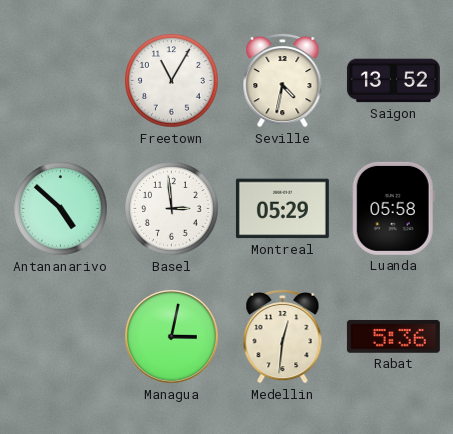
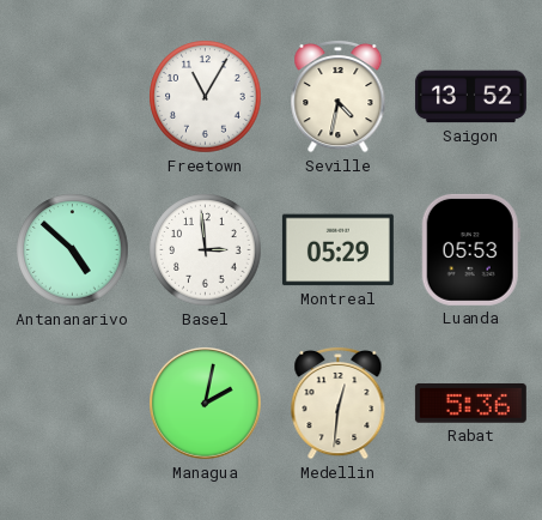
Luanda: 05:58 -> 05:53 (470, 249)
Managua: 3:02 -> 2:02 (206, 404)
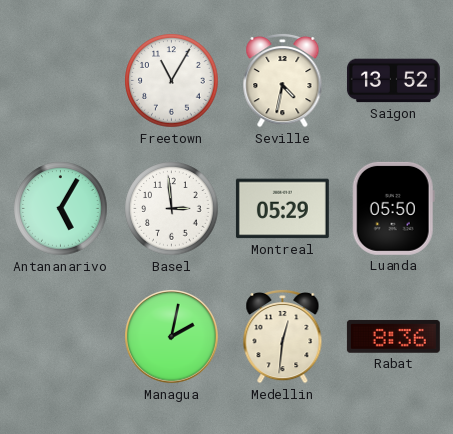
Antananarivo: 4:52 -> 5:05 (61, 209)
Luanda: 05:53 -> 05:50 (393, 208)
Rabat: 5:36 -> 8:36 (393, 337)
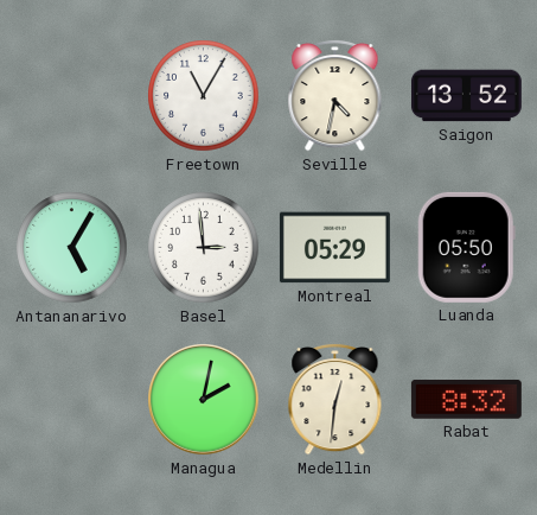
Rabat: 8:36 -> 8:32 (466, 400)
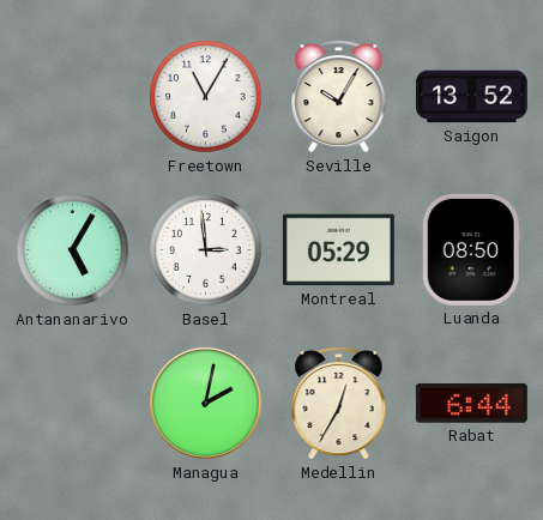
Seville: 4:32 -> 10:05 (339, 96)
Luanda: 05:50 -> 08:50 (471, 249)
Medellin: 12:31 -> 12:35 (339, 403)
Rabat: 8:32 -> 6:44 (471, 404)
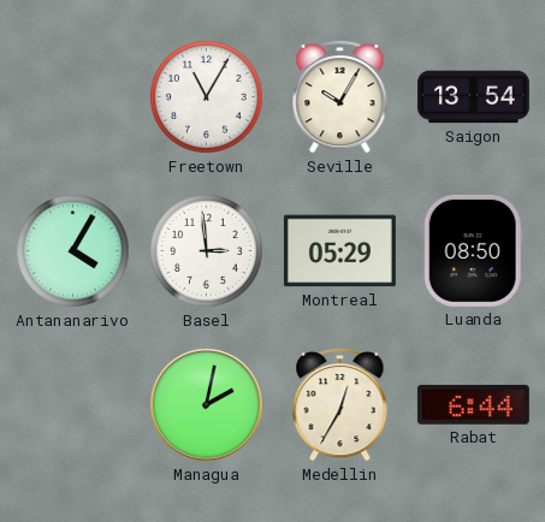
Saigon: 13:52 -> 13:54 (473, 97)
Antananarivo: 5:05 -> 4:05 (73, 251)
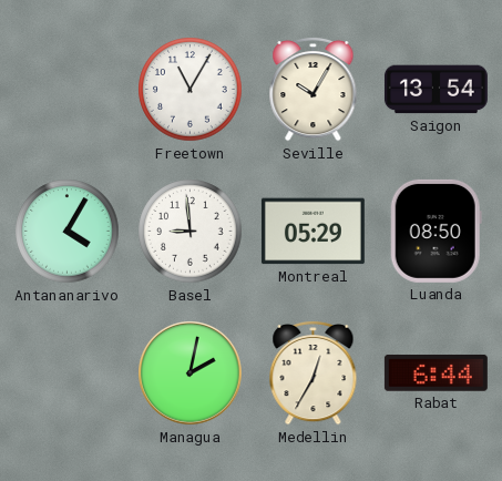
Basel: 2:59 -> 8:59 (191, 232)
